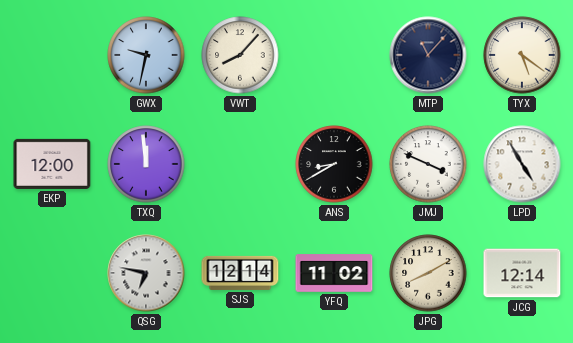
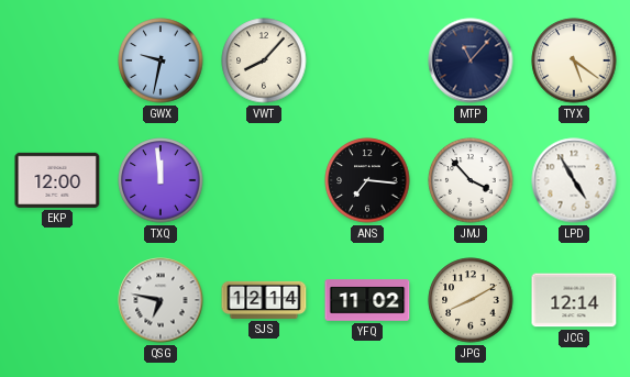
ANS: 8:40 -> 7:16 (367, 180)
JMJ: 3:49 -> 3:53 (471, 180)
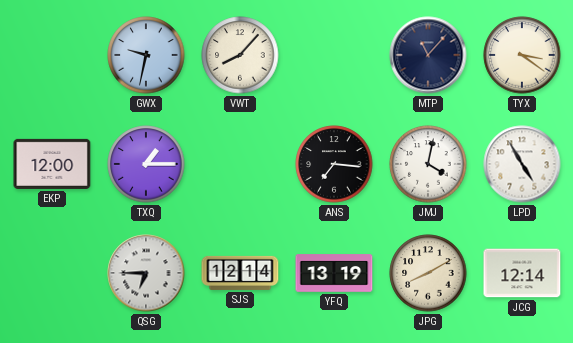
TYX: 5:21 -> 3:21 (522, 55)
TXQ: 11:59 -> 1:15 (146, 164)
JMJ: 3:53 -> 4:02 (428, 164)
QSG: 6:47 -> 6:45 (146, 273)
YFQ: 11:02 -> 13:19 (334, 273)
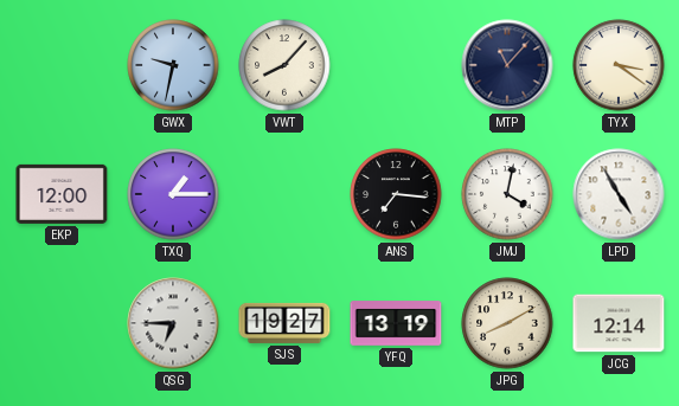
SJS: 12:14 -> 19:27 (284, 323)
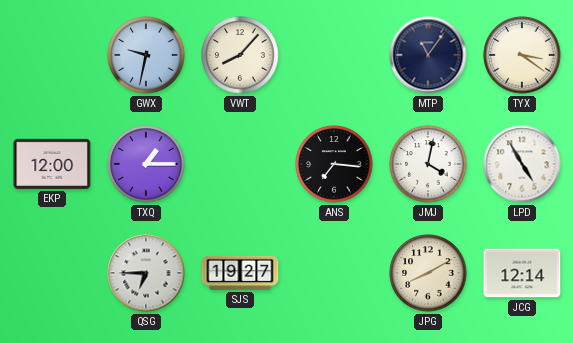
MTP: 11:07 -> 11:06 (428, 55)
YFQ: 13:19 -> none (396, 323)
